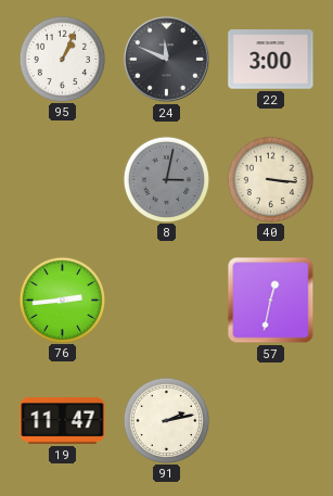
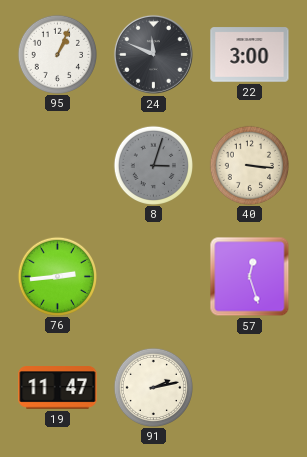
8: 3:02 -> 3:03 (153, 165)
57: 12:32 -> 12:27 (250, 277)
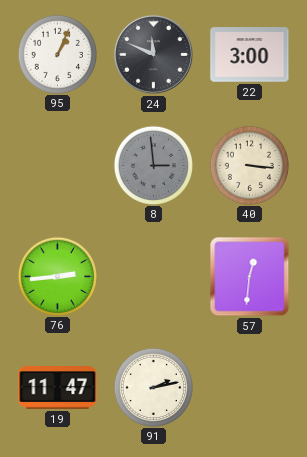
8: 3:03 -> 2:59 (153, 165)
57: 12:27 -> 12:31 (250, 277)
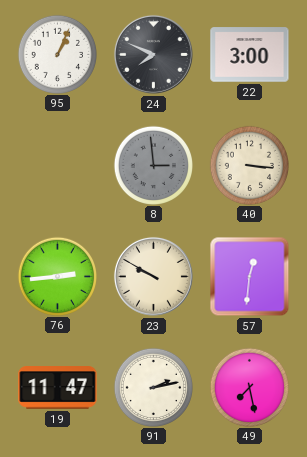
24: 11:49 -> 7:49 (153, 54)
23: none -> 9:50 (153, 276)
49: none -> 7:28 (249, 387)
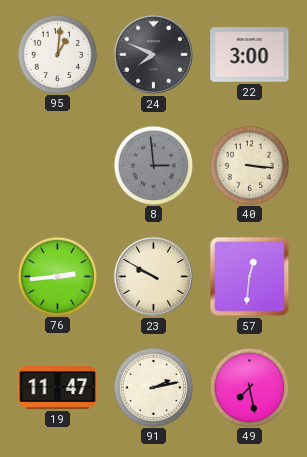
95: 1:04 -> 1:01 (57, 54)
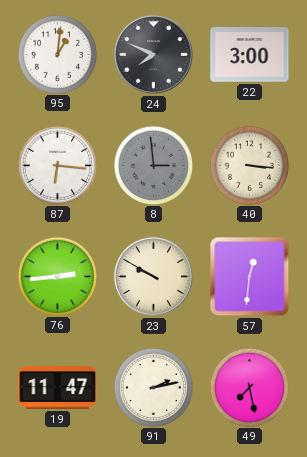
87: none -> 6:16 (57, 165)
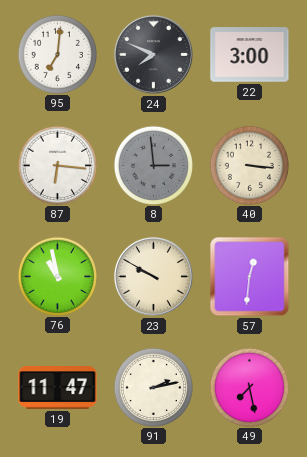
95: 1:01 -> 7:01 (57, 54)
76: 2:44 -> 10:58 (57, 276)
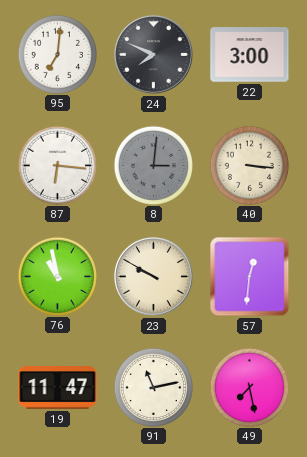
8: 2:59 -> 3:01 (153, 165)
91: 2:13 -> 11:13 (153, 387)
